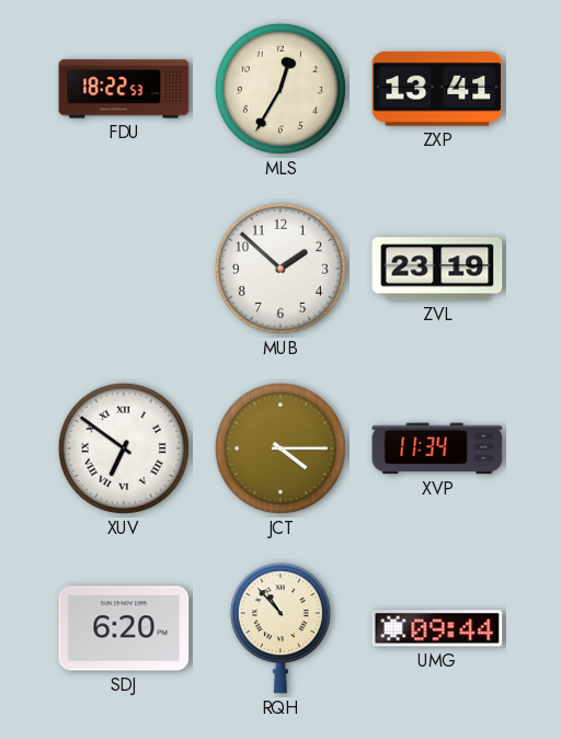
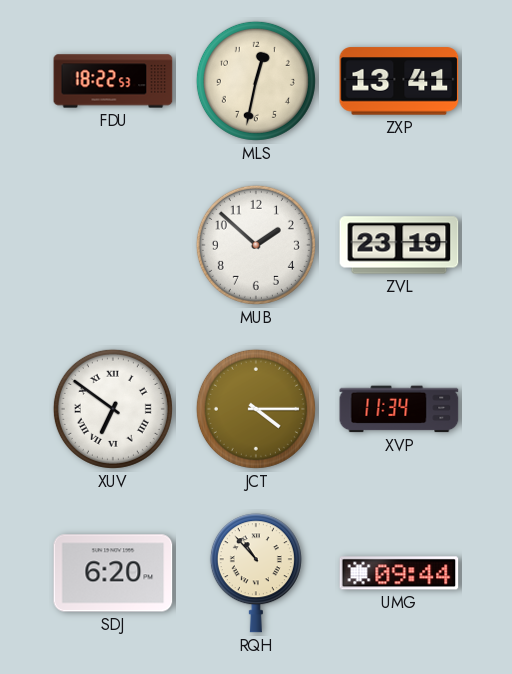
MLS: 12:35 -> 12:32 (256, 81)
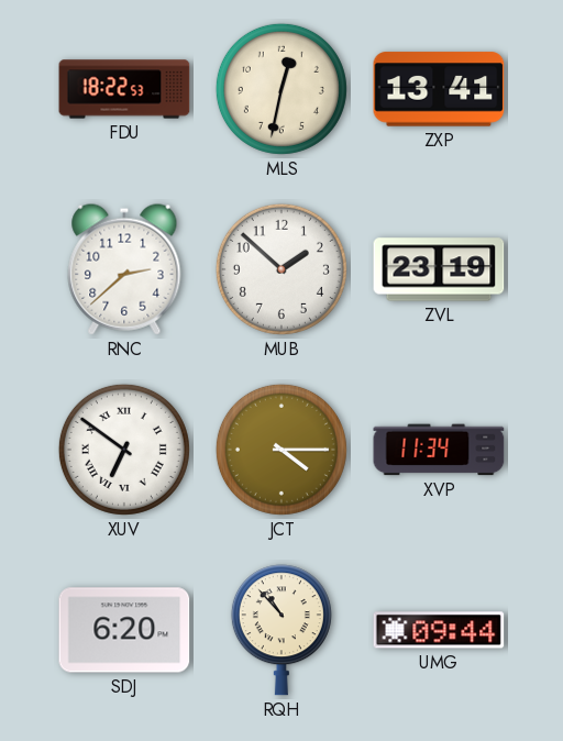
RNC: none -> 2:38 (124, 269)
